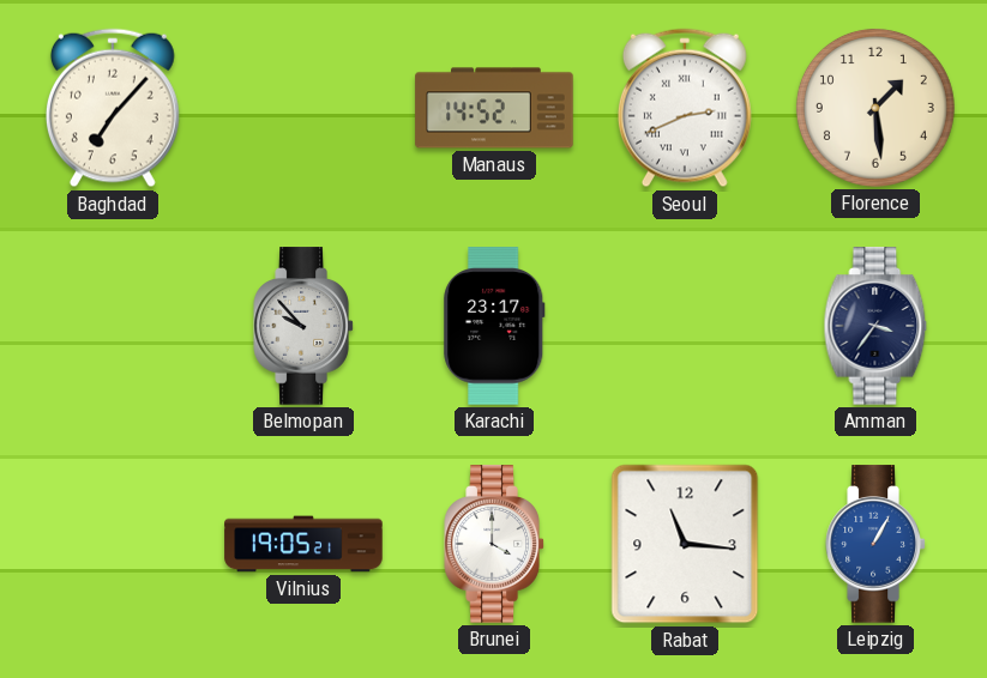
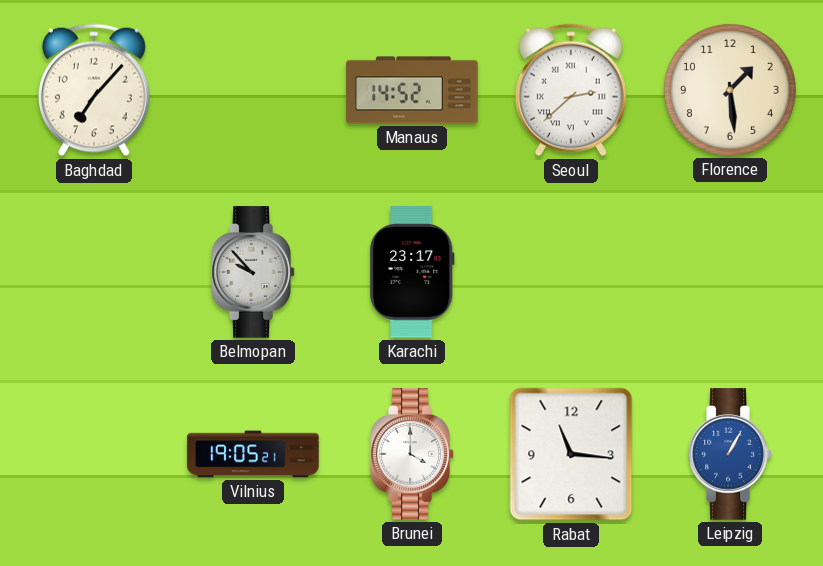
Seoul: 2:41 -> 2:38 (571, 90)
Amman: 3:36 -> none (875, 326)
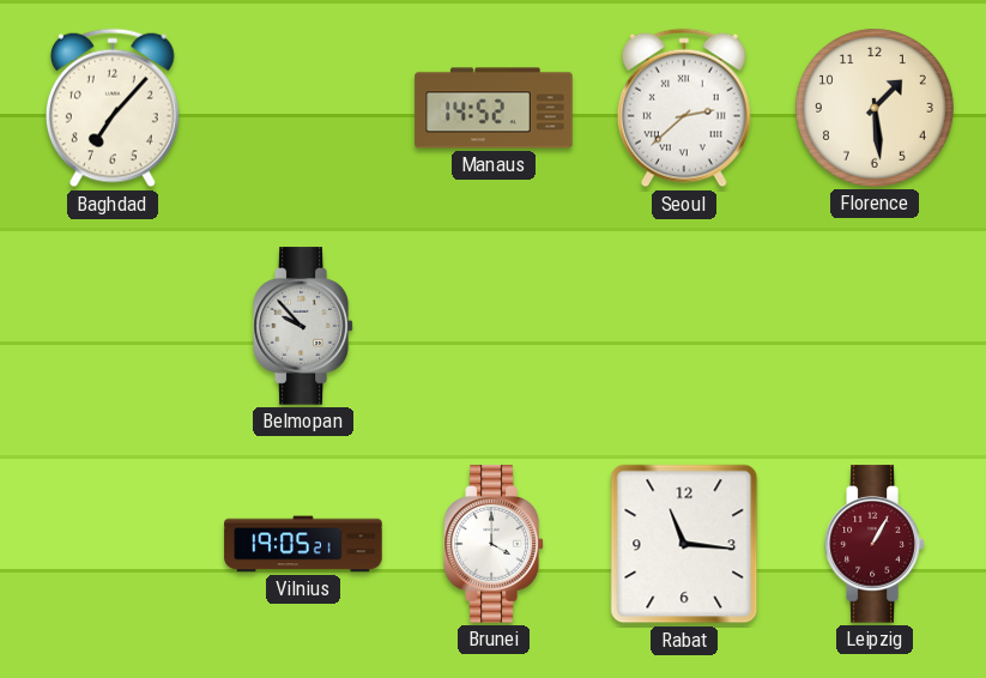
Karachi: 23:17 -> none (412, 272)
Leipzig dial: blue -> burgundy (875, 544)
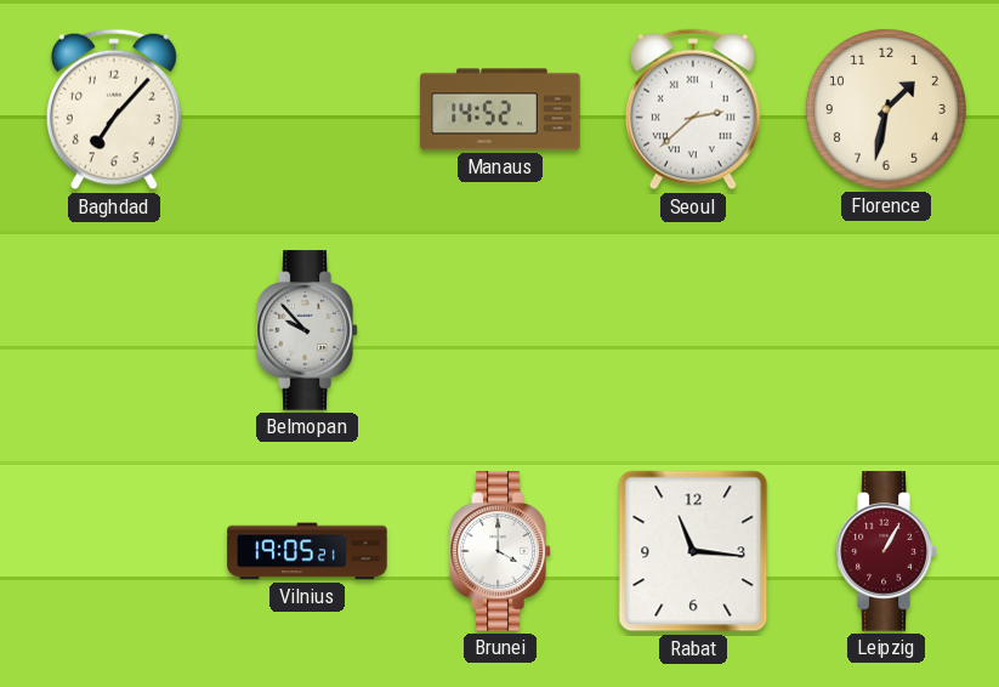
Florence: 1:29 -> 1:32 (886, 109)
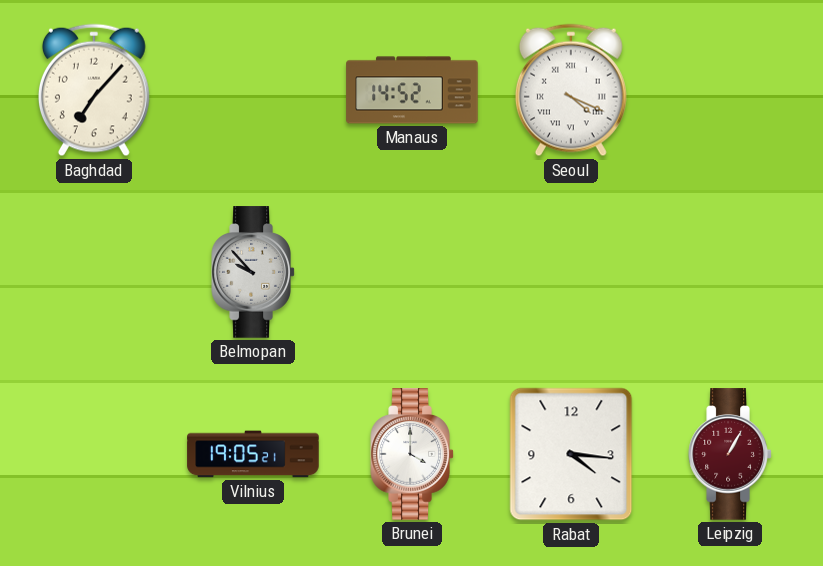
Seoul: 2:38 -> 4:19 (571, 90)
Florence: 1:32 -> none (886, 109)
Rabat: 11:16 -> 4:16 (571, 454)
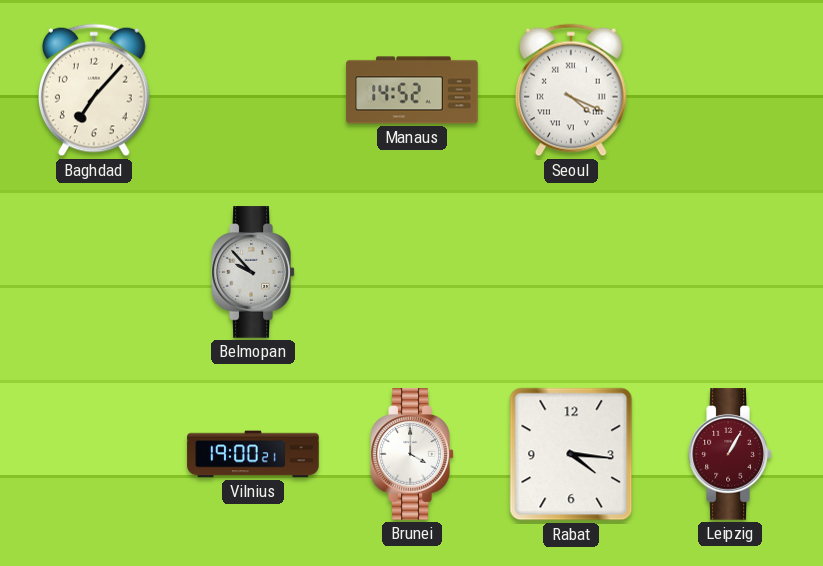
Vilnius: 19:05 -> 19:00 (253, 454)
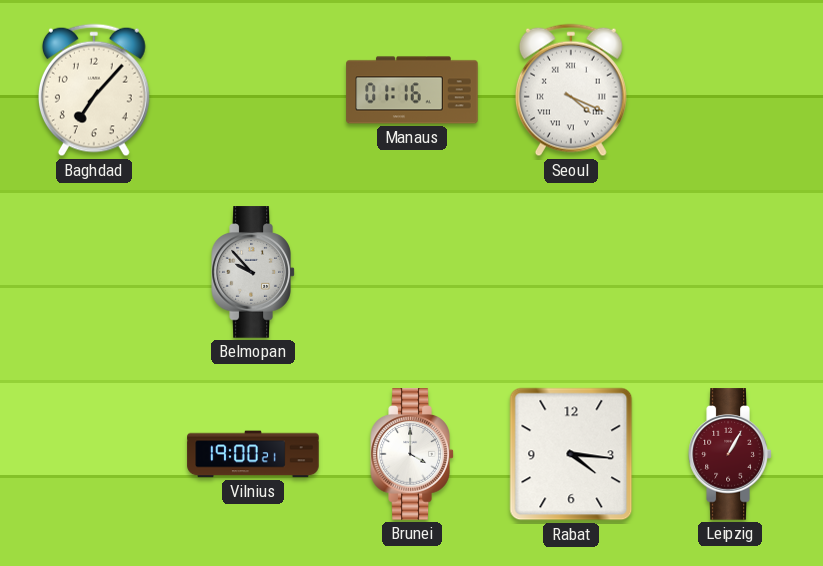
Manaus: 14:52 -> 01:16 (412, 90)
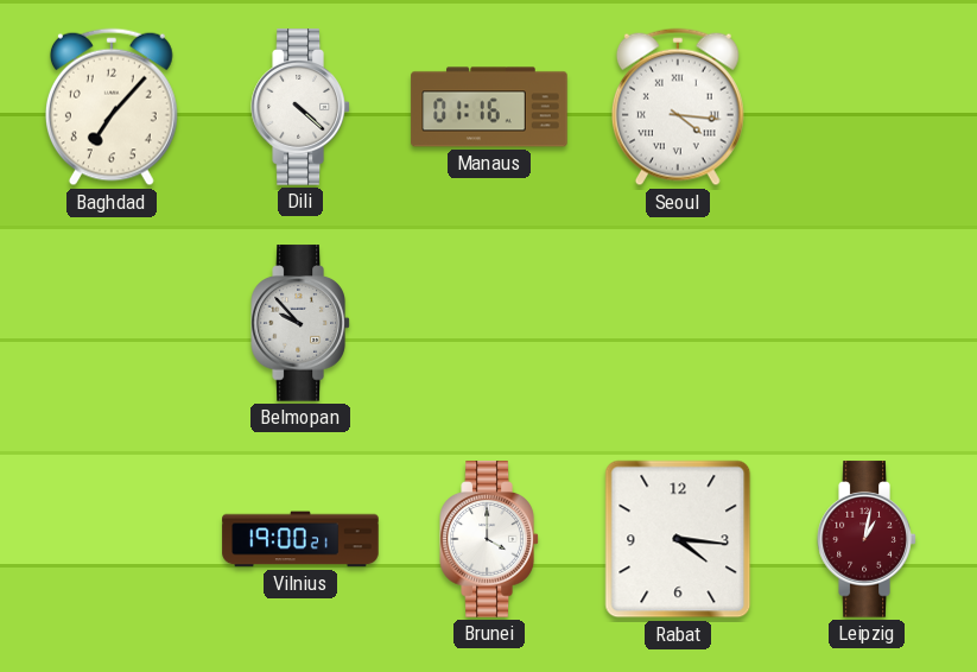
Dili: none -> 4:22 (300, 107)
Seoul: 4:19 -> 4:16 (678, 107)
Leipzig: 1:05 -> 1:02 (867, 539)
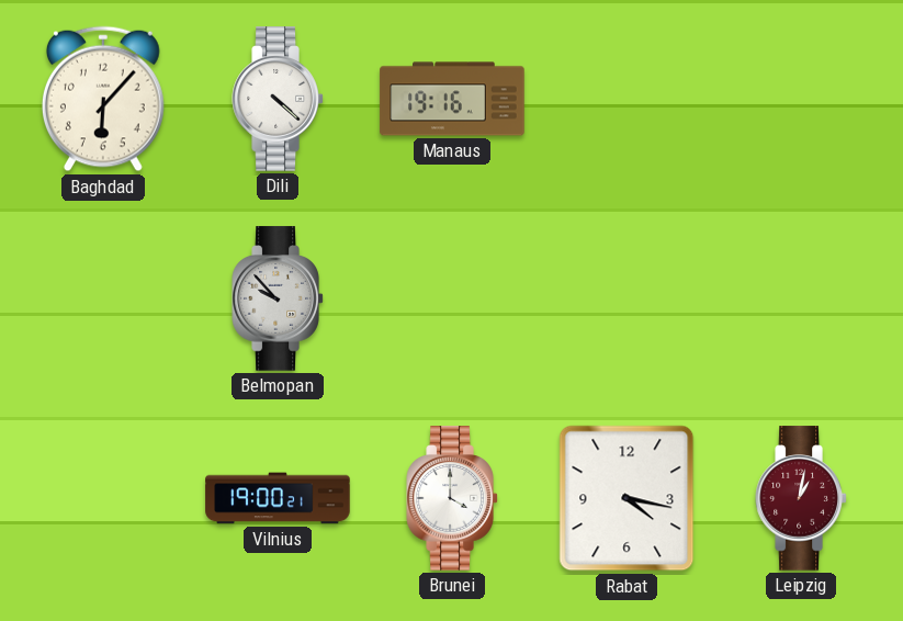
Baghdad: 7:07 -> 6:07 (103, 99)
Manaus: 01:16 -> 19:16 (452, 99)
Seoul: 4:16 -> none (678, 107)
Rabat: 4:16 -> 4:17 (627, 498)
